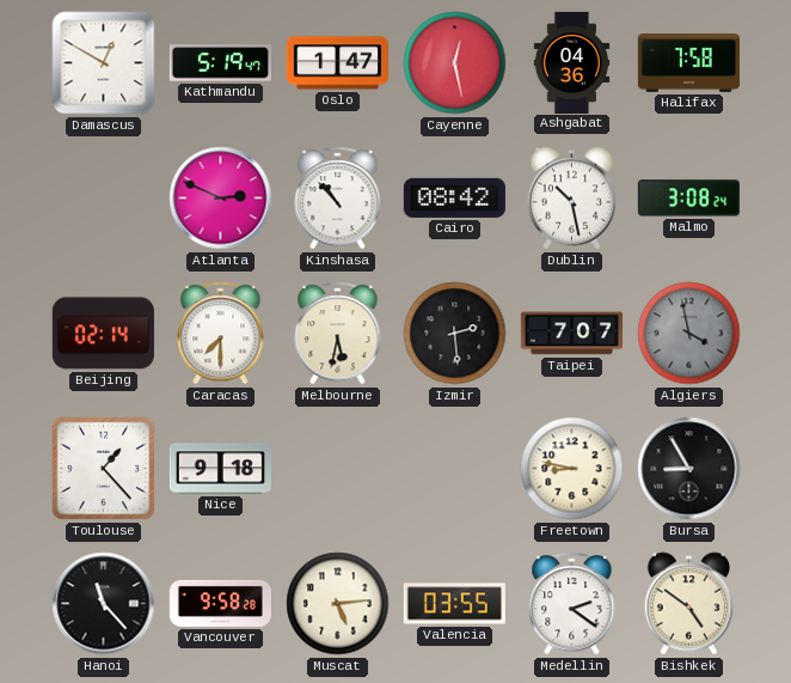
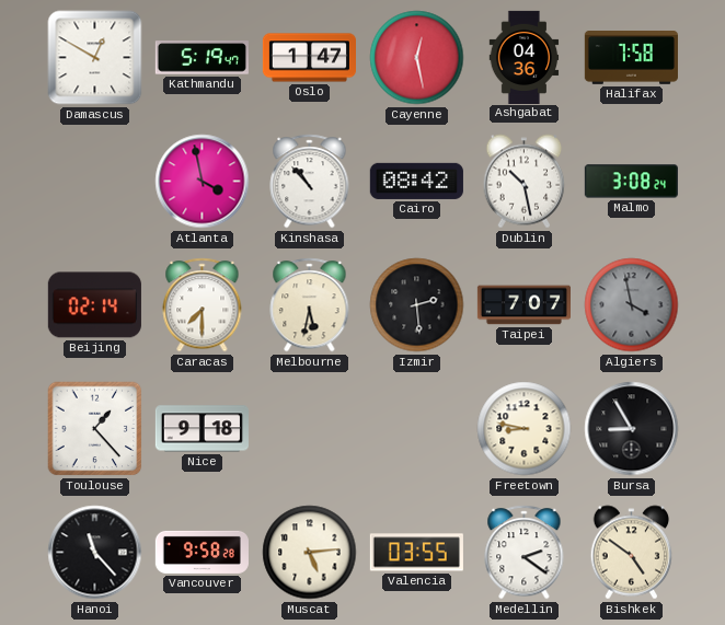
Atlanta: 2:49 -> 3:58 (203, 182)
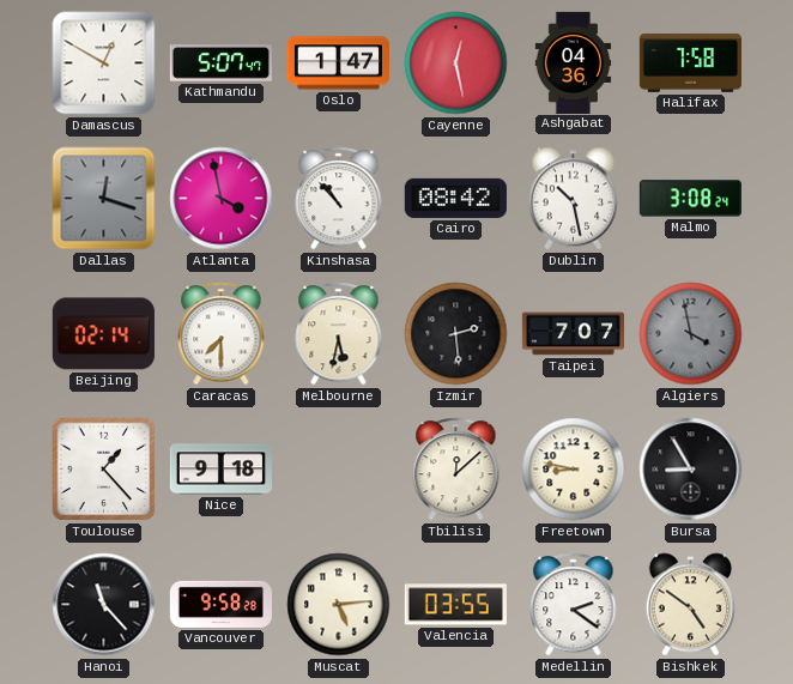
Kathmandu: 5:19 -> 5:07 (220, 63)
Dallas: none -> 12:18 (104, 199)
Tbilisi: none -> 12:08 (456, 470)
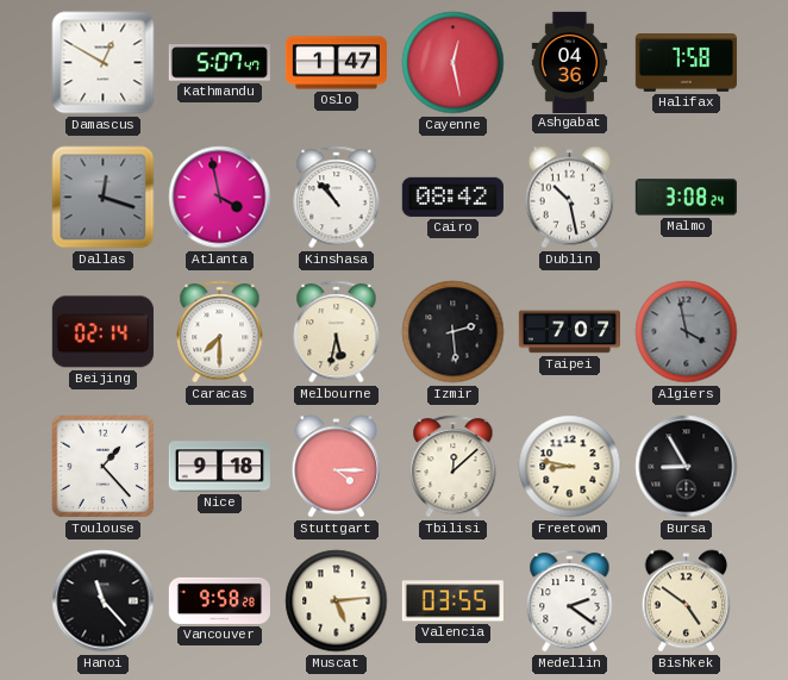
Stuttgart: none -> 4:15 (337, 467)
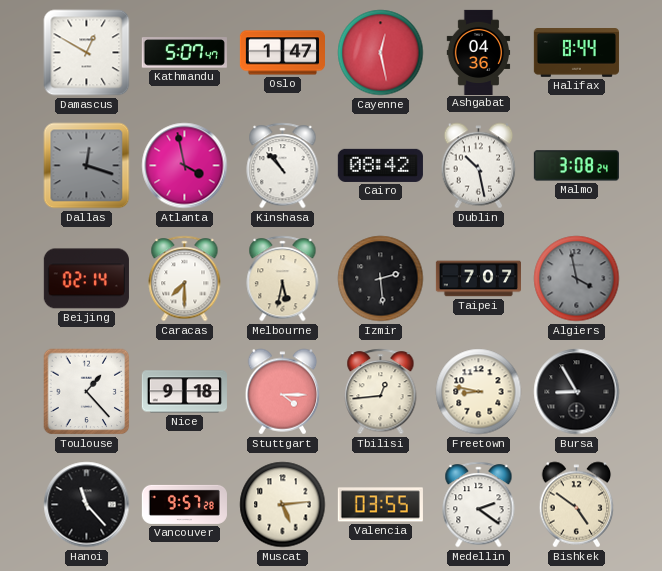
Halifax: 7:58 -> 8:44 (576, 53)
Tbilisi: 12:08 -> 12:44 (381, 392)
Vancouver: 9:58 -> 9:57 (184, 504)
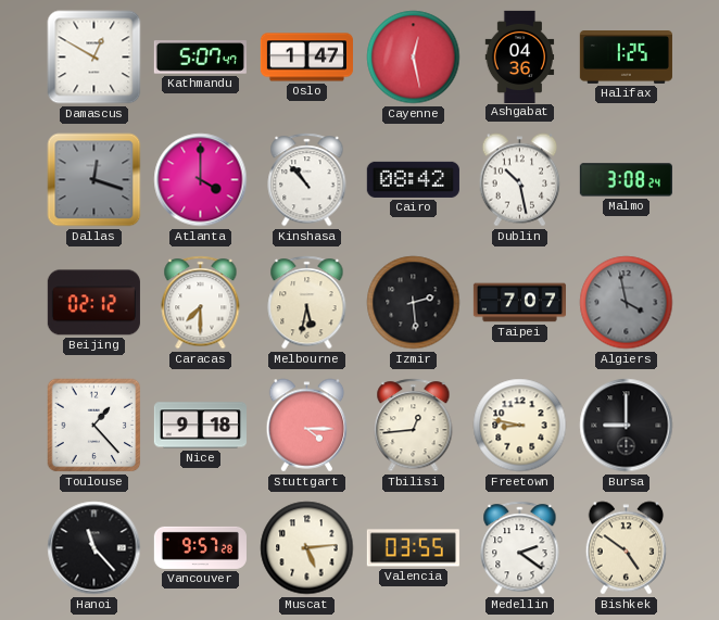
Halifax: 8:44 -> 1:25 (626, 58)
Atlanta: 3:58 -> 4:00 (201, 180)
Beijing: 02:14 -> 02:12 (93, 303)
Bursa: 8:55 -> 9:00 (627, 426)
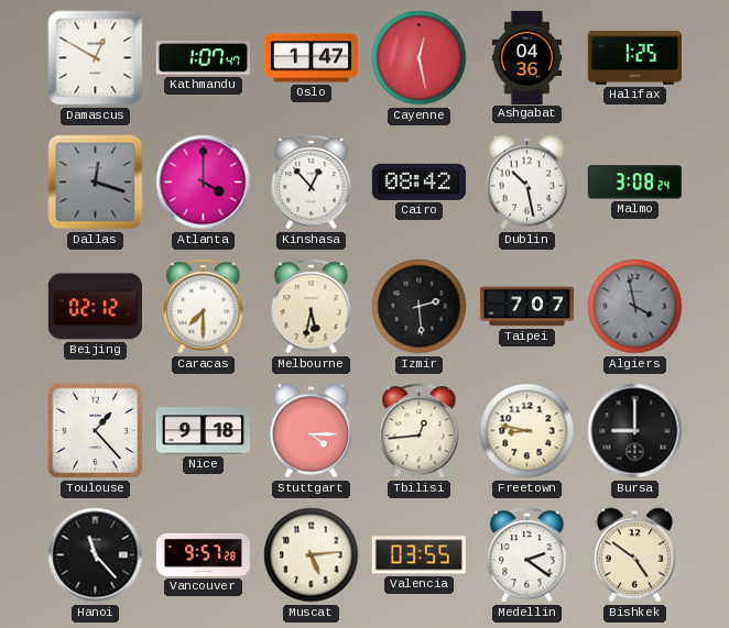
Kathmandu: 5:07 -> 1:07 (203, 58)
Kinshasa: 10:53 -> 12:53 (312, 183)
